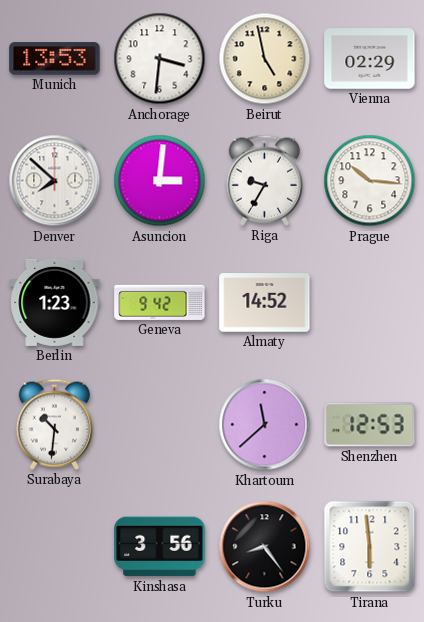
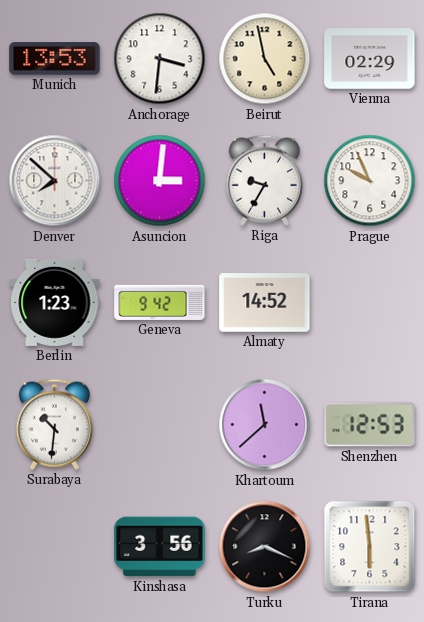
Prague: 10:16 -> 9:56 (370, 181)
Turku: 8:24 -> 8:19 (265, 547)
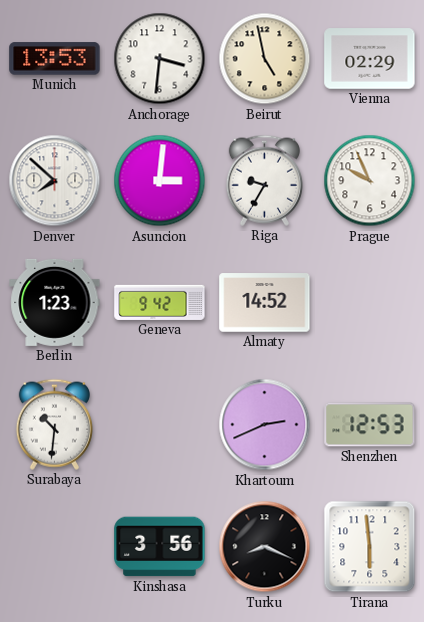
Khartoum: 11:38 -> 2:41 (265, 425)
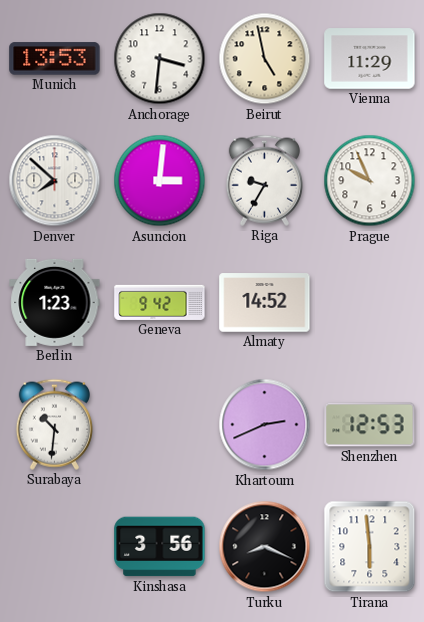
Vienna: 02:29 -> 11:29 (370, 59)
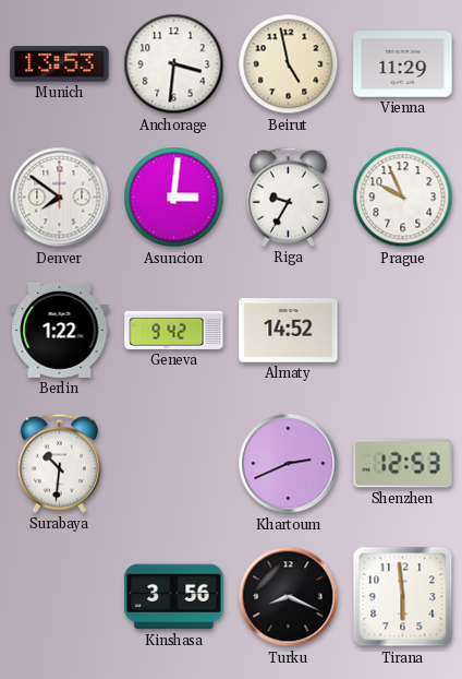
Denver: 7:52 -> 7:51 (60, 198)
Berlin: 1:23 -> 1:22 (60, 330)
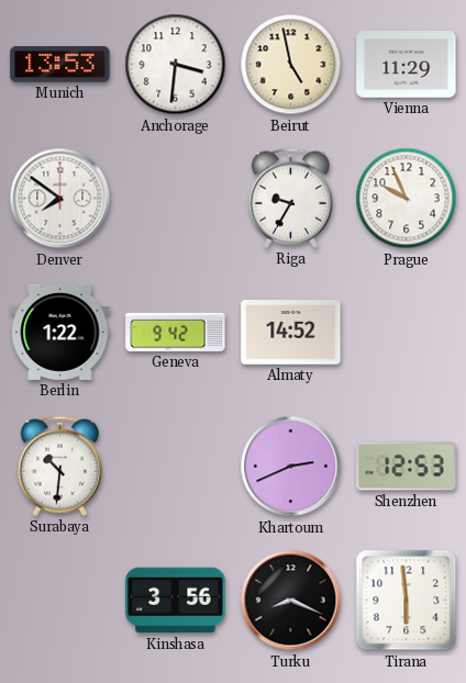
Asuncion: 3:01 -> none (174, 198)
